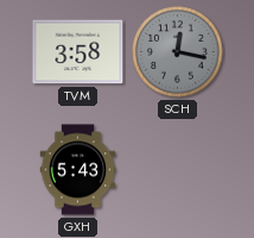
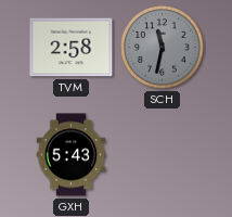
TVM: 3:58 -> 2:58 (72, 48)
SCH: 12:17 -> 11:32 (163, 48)
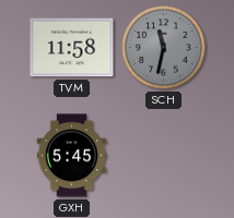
TVM: 2:58 -> 11:58 (72, 48)
GXH: 5:43 -> 5:45 (72, 156)
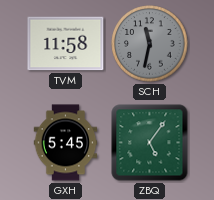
ZBQ: none -> 5:06 (150, 143)
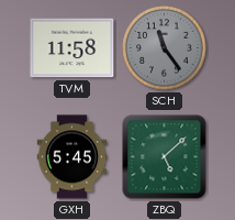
SCH: 11:32 -> 11:24 (165, 48)
ZBQ: 5:06 -> 5:08 (165, 157)
